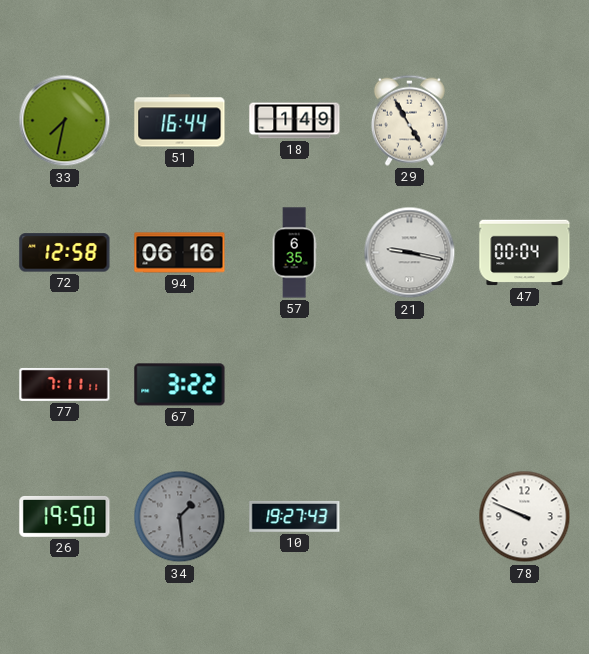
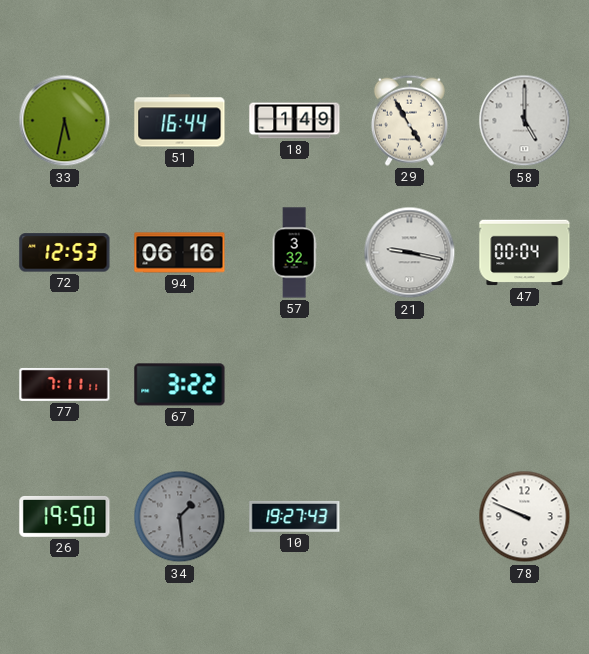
33: 7:32 -> 5:32 (65, 121)
58: none -> 5:00 (525, 121)
72: 12:58 -> 12:53 (65, 253)
57: 6:35 -> 3:32 (294, 253)
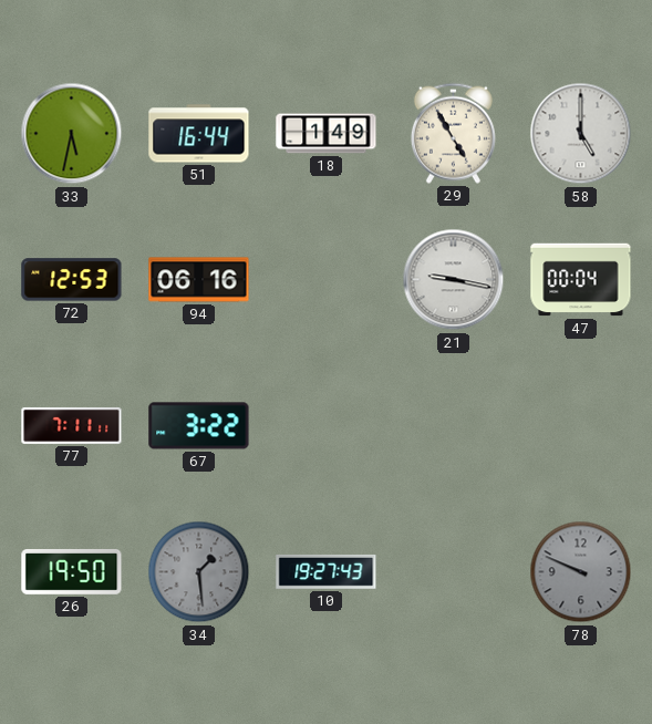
57: 3:32 -> none (294, 253)
78 dial: white -> grey (581, 572)
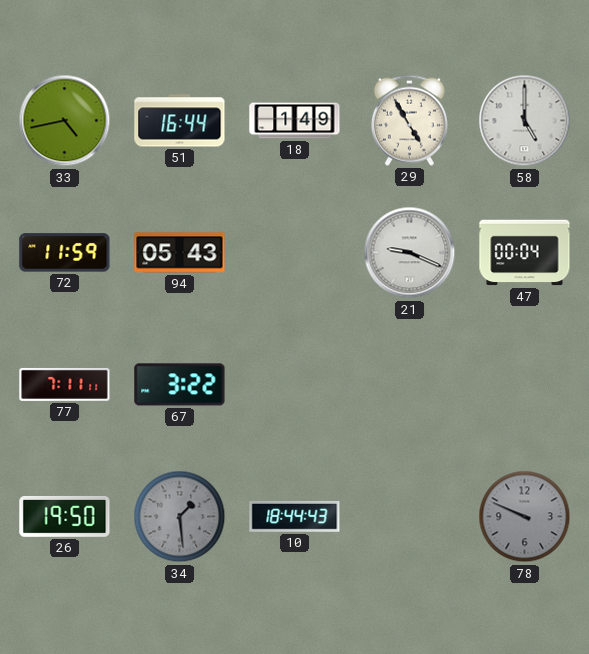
33: 5:32 -> 4:43 (65, 121)
72: 12:53 -> 11:59 (65, 253)
94: 06:16 -> 05:43 (180, 253)
21: 9:17 -> 9:19 (410, 253)
10: 19:27 -> 18:44 (295, 516)
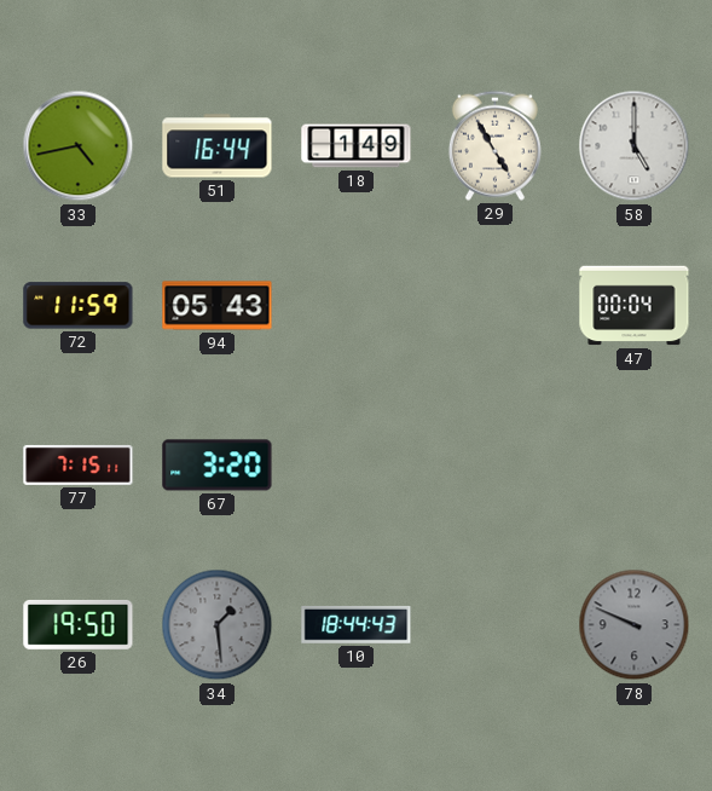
21: 9:19 -> none (410, 253)
77: 7:11 -> 7:15 (79, 464)
67: 3:22 -> 3:20 (218, 466)
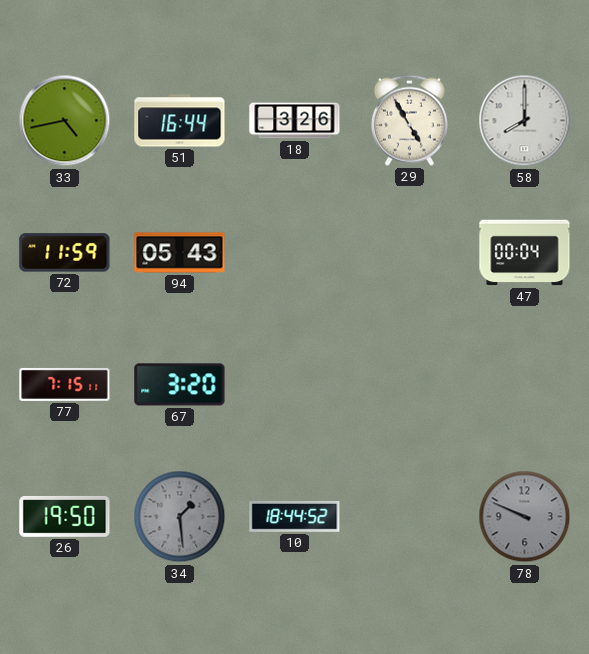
18: 1:49 -> 3:26 (295, 121)
58: 5:00 -> 8:00 (525, 121)
10: 18:44:43 -> 18:44:52 (295, 516)
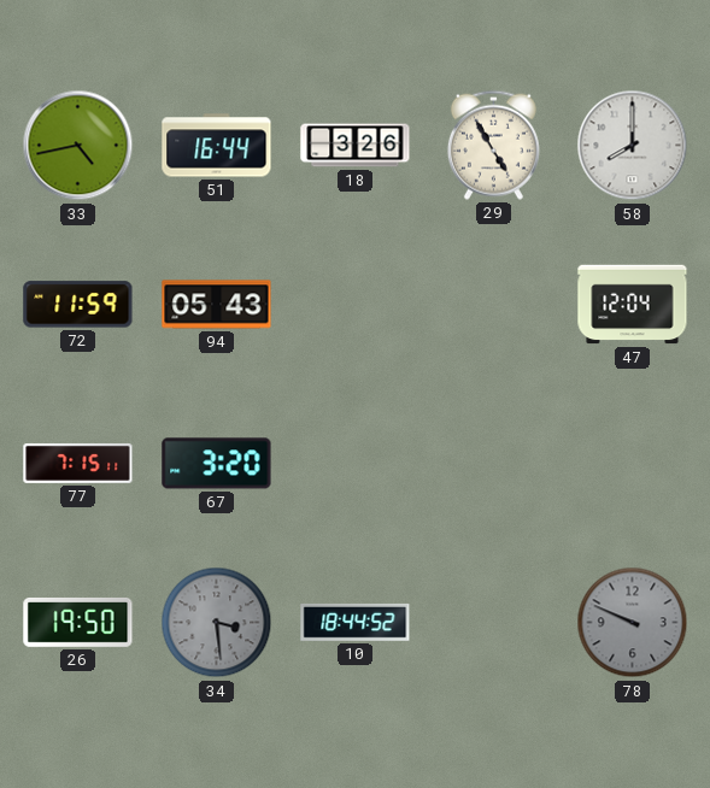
47: 00:04 -> 12:04 (633, 305)
34: 1:29 -> 3:29 (217, 623)
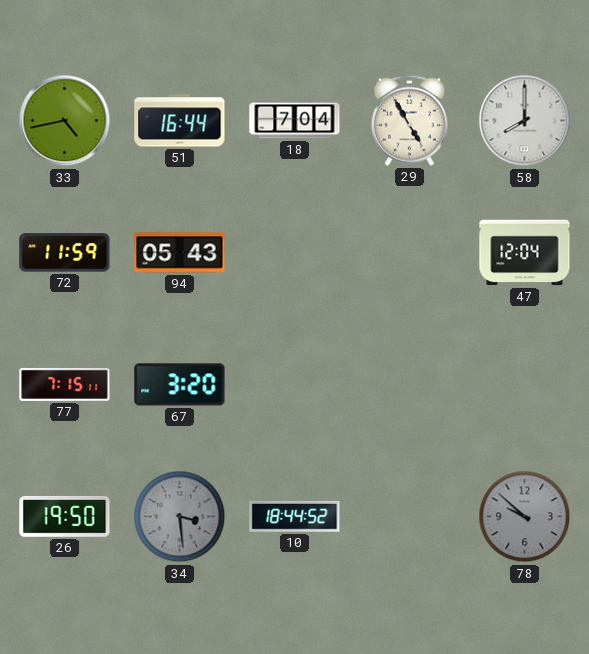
18: 3:26 -> 7:04 (295, 121)
78: 9:49 -> 9:52 (525, 517)
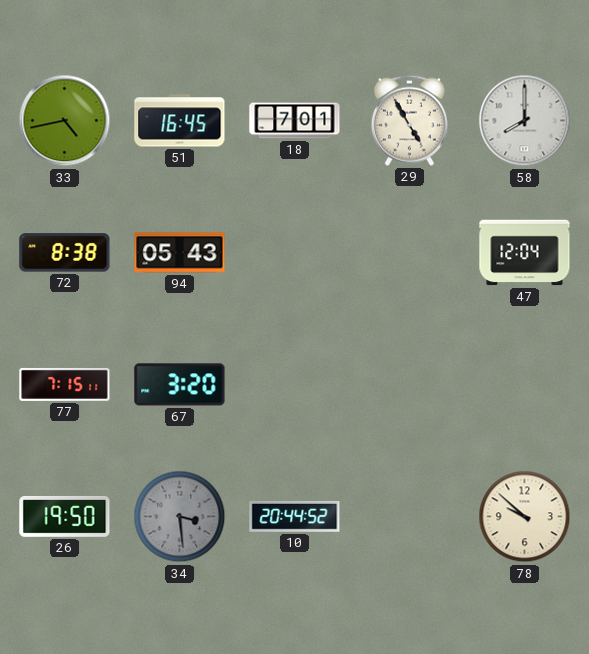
51: 16:44 -> 16:45 (180, 121)
18: 7:04 -> 7:01 (295, 121)
72: 11:59 -> 8:38 (65, 253)
10: 18:44 -> 20:44 (295, 516)
78 dial: grey -> cream (525, 517)
